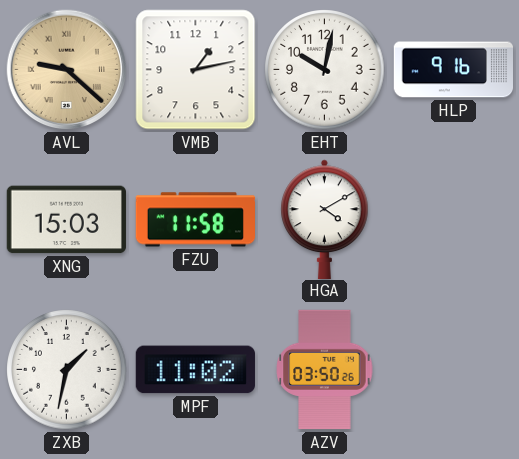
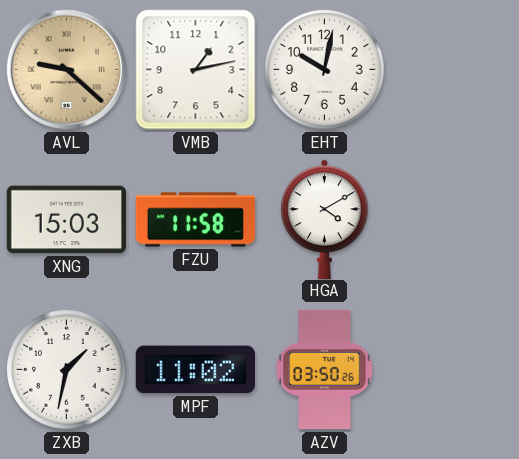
HLP: 9:16 -> none (454, 70)
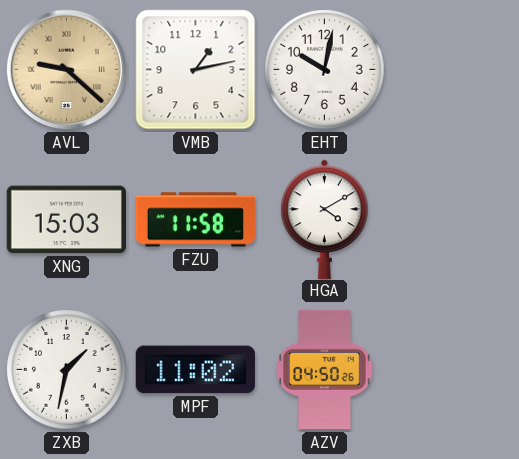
AZV: 03:50 -> 04:50 (325, 370)
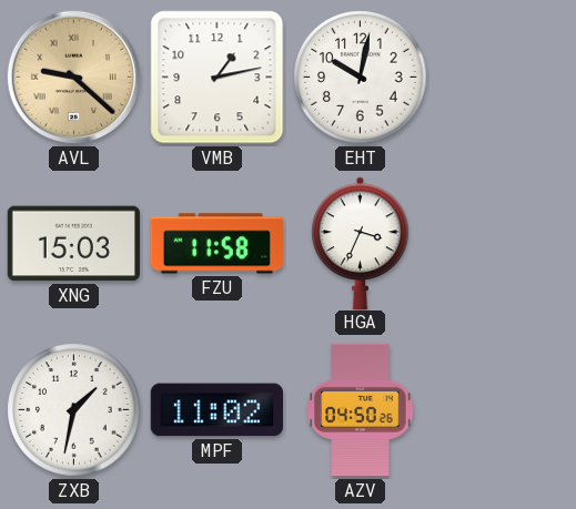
HGA: 4:10 -> 3:34 (361, 243)
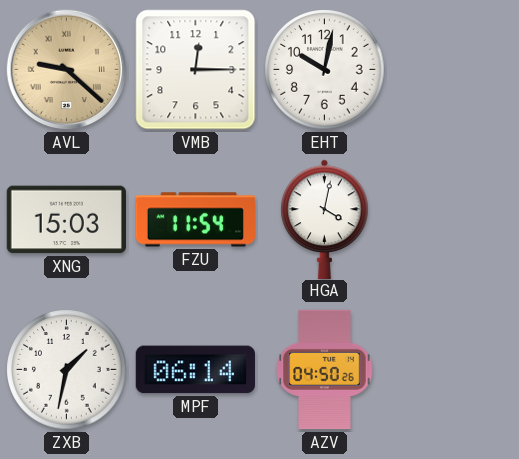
VMB: 1:13 -> 12:15 (196, 70)
FZU: 11:58 -> 11:54 (195, 220)
HGA: 3:34 -> 4:02 (325, 219)
MPF: 11:02 -> 06:14 (195, 370)
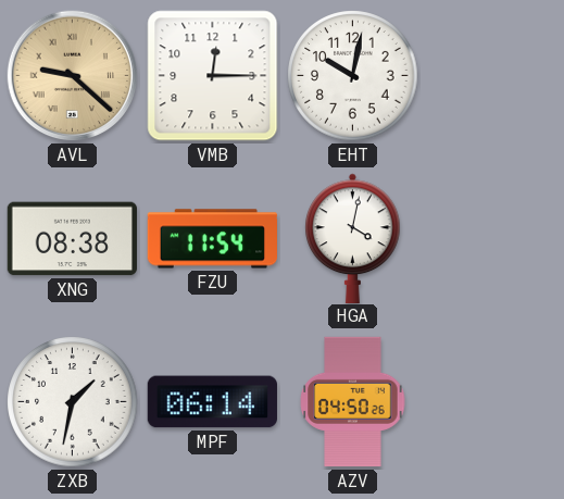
XNG: 15:03 -> 08:38 (72, 239)
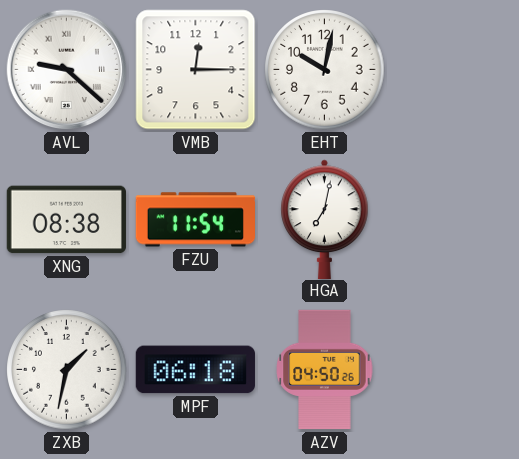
AVL dial: champagne -> white (67, 70)
HGA: 4:02 -> 7:02 (325, 219)
MPF: 06:14 -> 06:18 (195, 370)
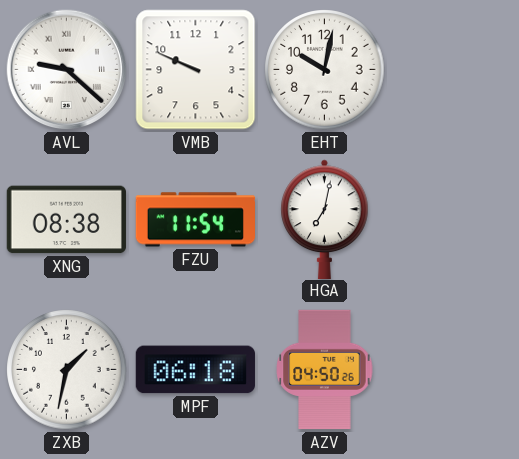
VMB: 12:15 -> 9:49 (196, 70)
